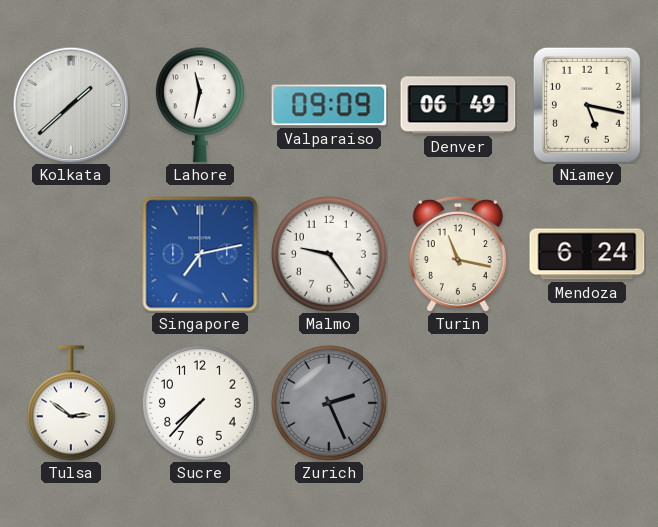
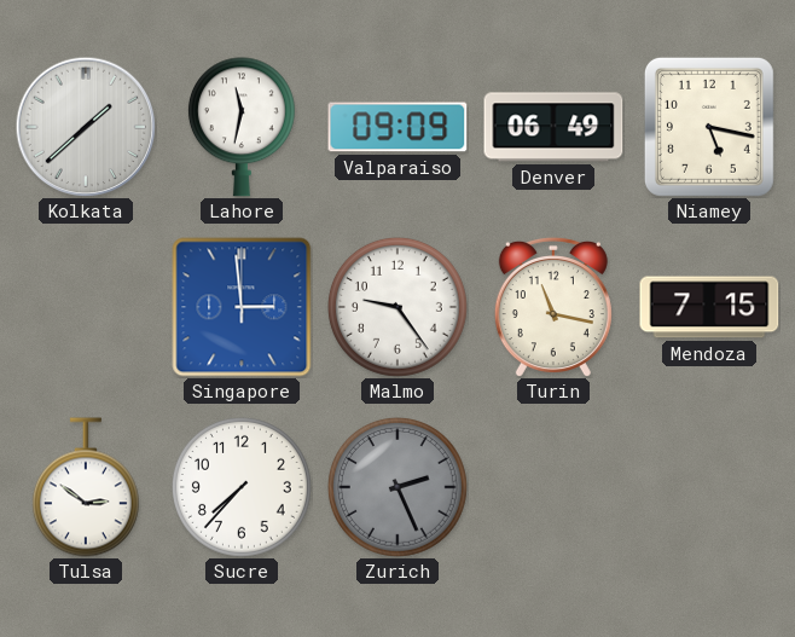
Singapore: 7:13 -> 2:59 (242, 307)
Mendoza: 6:24 -> 7:15 (709, 307)
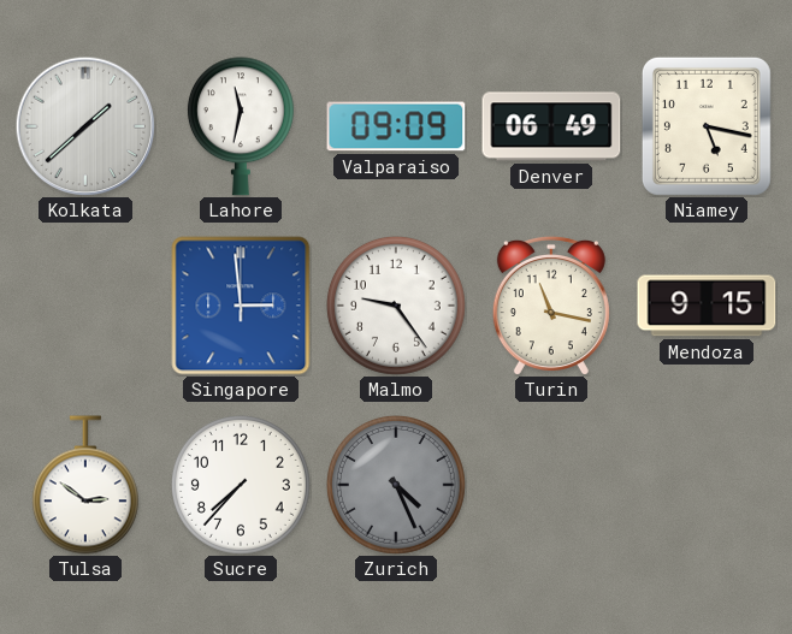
Mendoza: 7:15 -> 9:15 (707, 306)
Zurich: 2:26 -> 4:26 (396, 485)
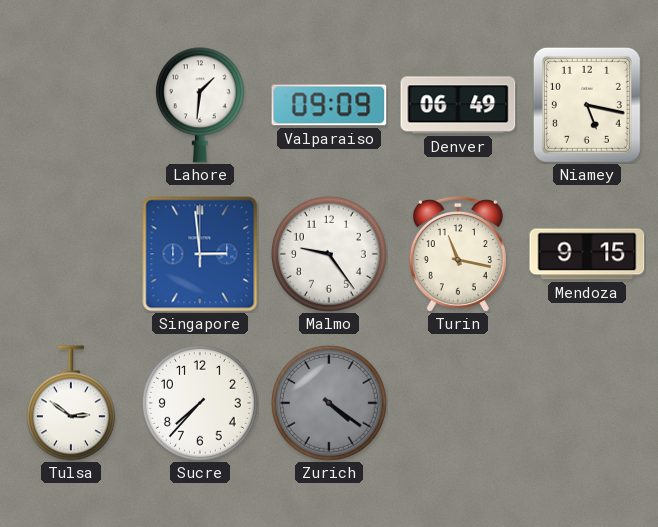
Kolkata: 1:38 -> none (85, 126)
Lahore: 11:32 -> 1:31 (200, 105)
Zurich: 4:26 -> 4:21 (329, 403)
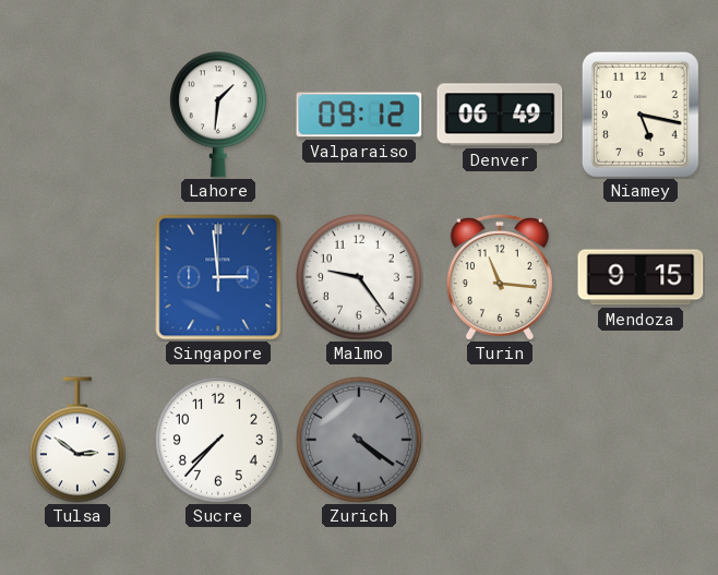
Valparaiso: 09:09 -> 09:12 (359, 115)
Turin: 11:17 -> 11:16 (500, 277)
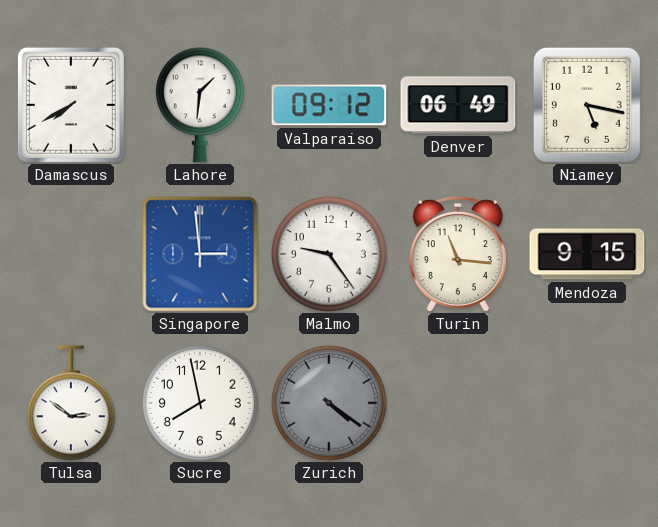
Damascus: none -> 7:40 (71, 105)
Sucre: 7:37 -> 7:58 (200, 403)
